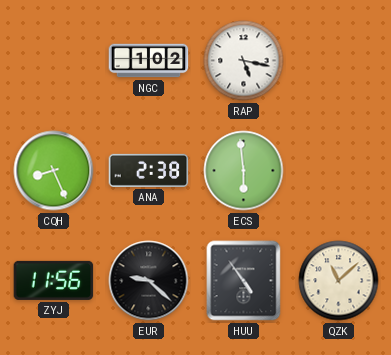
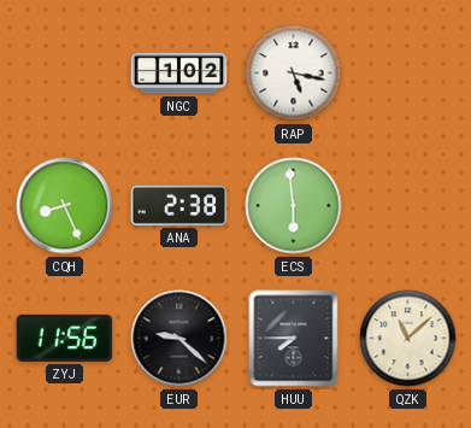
HUU: 4:54 -> 7:45 (294, 339)
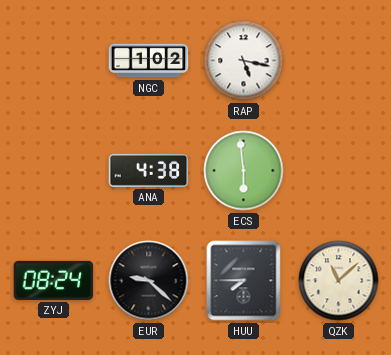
CQH: 8:26 -> none (65, 206)
ANA: 2:38 -> 4:38 (149, 170)
ZYJ: 11:56 -> 08:24 (54, 280)
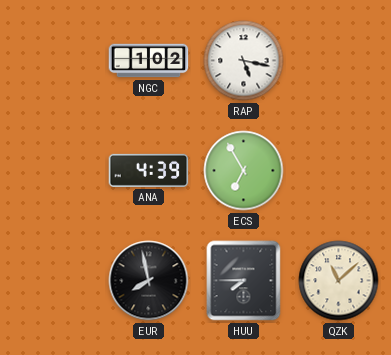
ANA: 4:38 -> 4:39 (149, 170)
ECS: 5:59 -> 6:55 (244, 171)
ZYJ: 08:24 -> none (54, 280)
EUR: 9:22 -> 7:58 (149, 281)
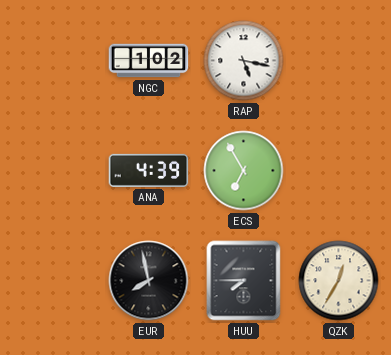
QZK: 11:08 -> 12:35 (339, 281)
